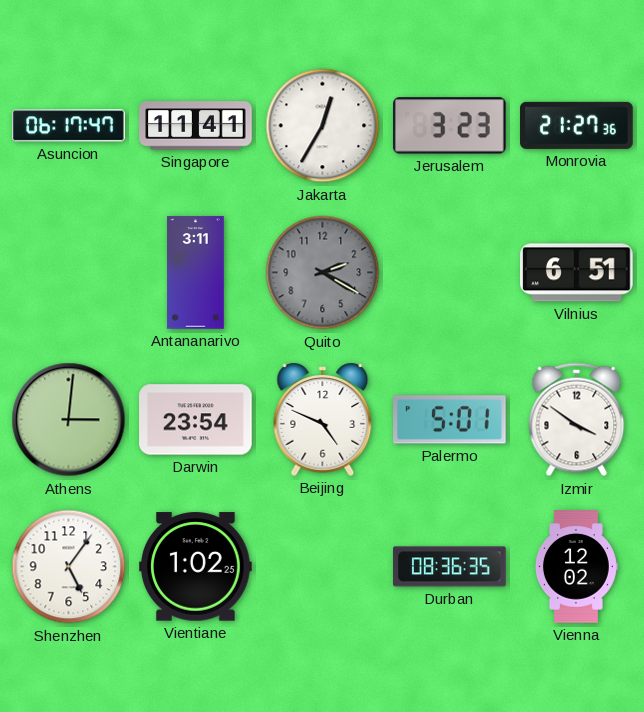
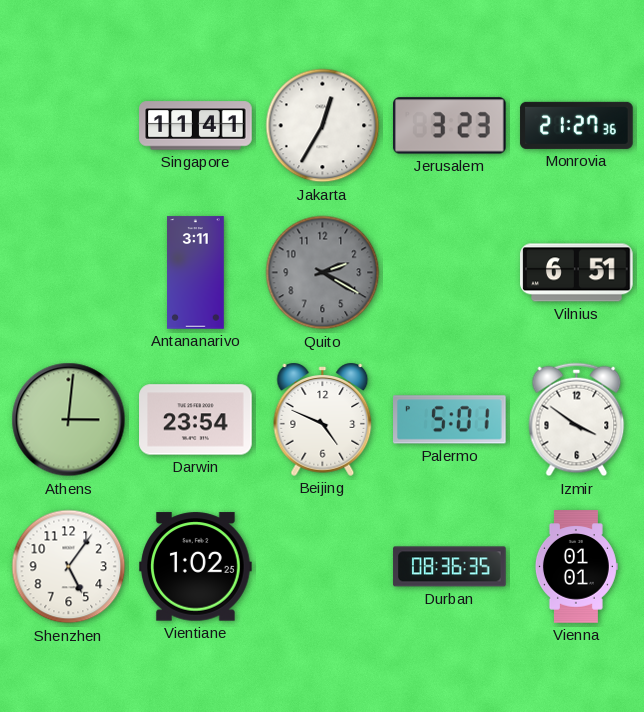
Asuncion: 06:17 -> none (69, 126)
Vienna: 12:02 -> 01:01 (576, 567)
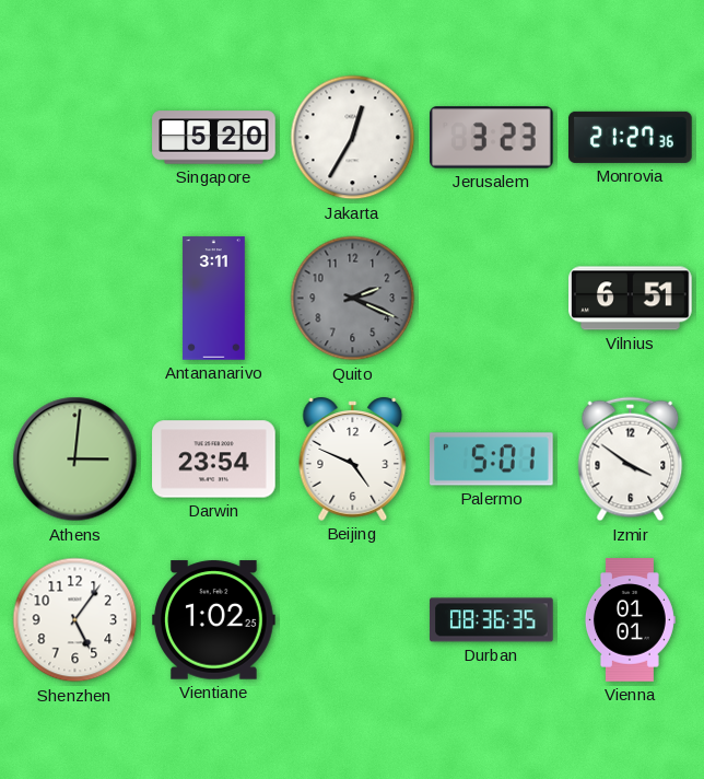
Singapore: 11:41 -> 5:20 (214, 138)
Quito: 2:20 -> 2:19 (353, 299)
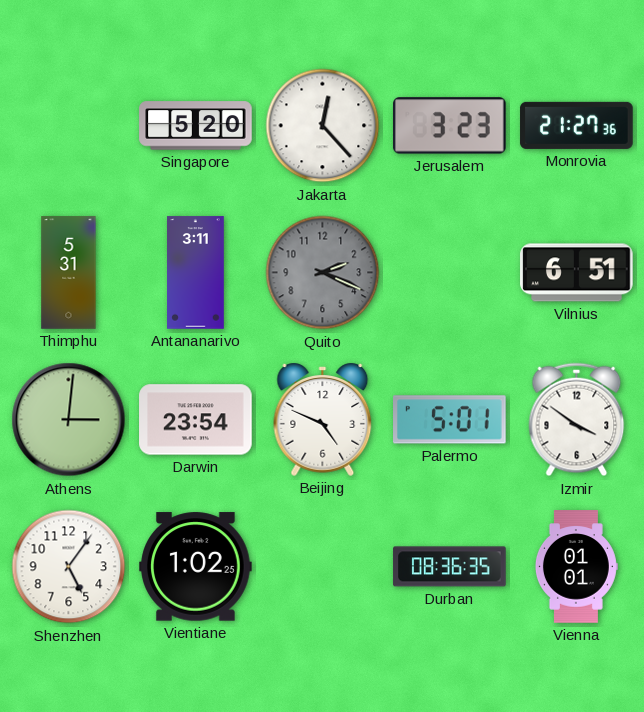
Jakarta: 12:35 -> 12:23 (323, 126)
Thimphu: none -> 5:31 (69, 273)
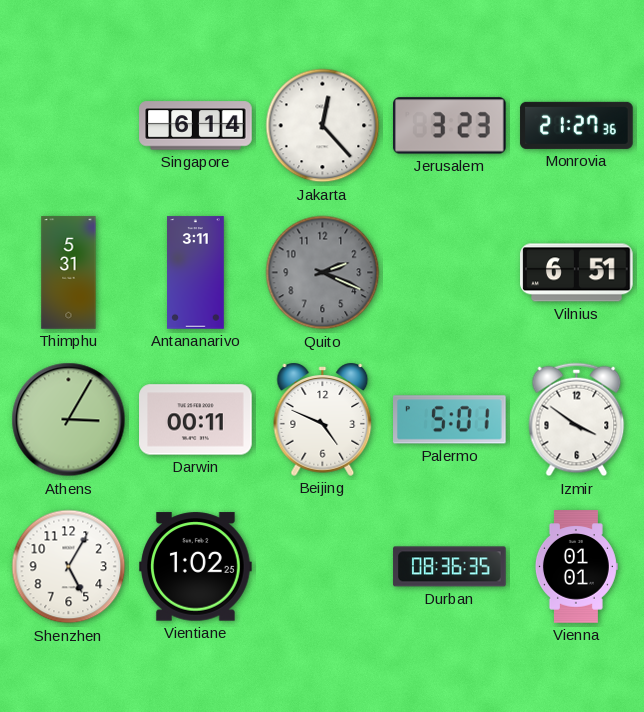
Singapore: 5:20 -> 6:14 (196, 126)
Athens: 3:01 -> 3:05 (69, 420)
Darwin: 23:54 -> 00:11 (196, 420)
Shenzhen: 5:06 -> 5:05 (69, 567)
